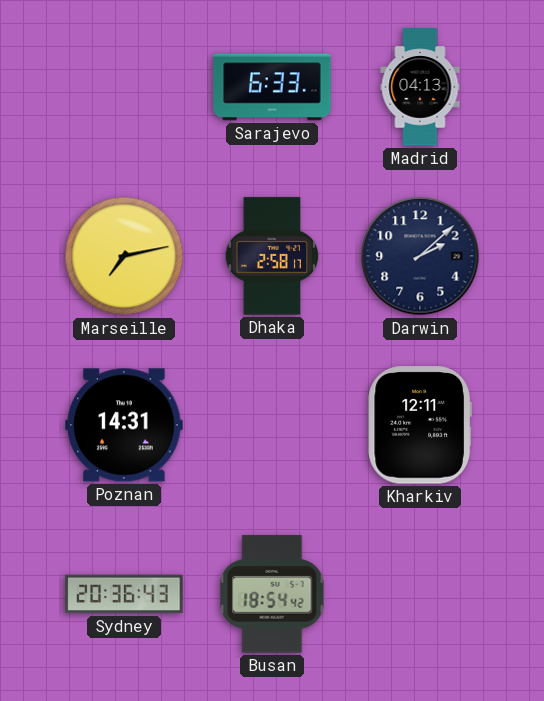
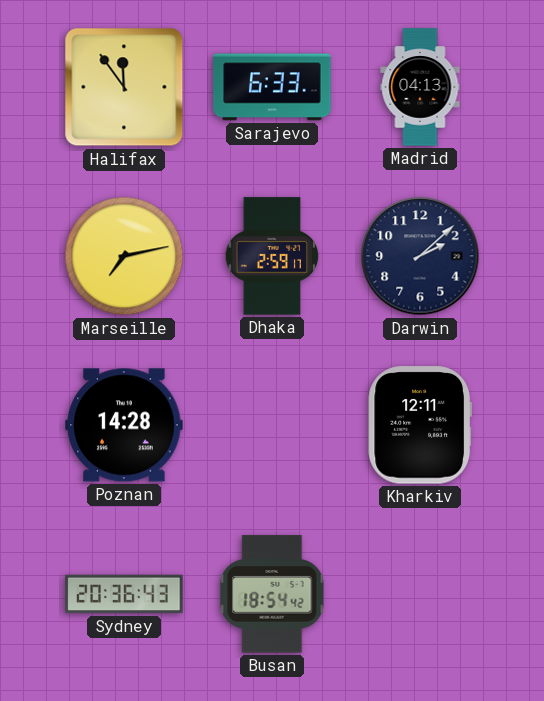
Halifax: none -> 11:54 (124, 87)
Dhaka: 2:58 -> 2:59 (272, 256)
Poznan: 14:31 -> 14:28 (124, 425)
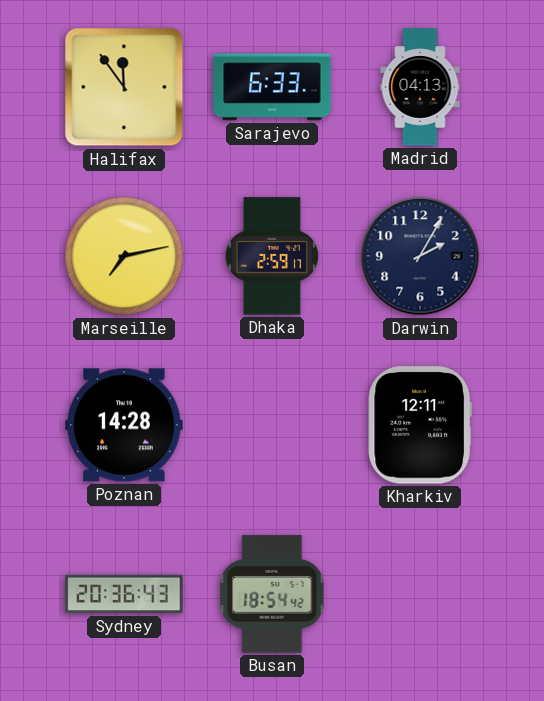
Darwin: 2:08 -> 2:05 (420, 256)
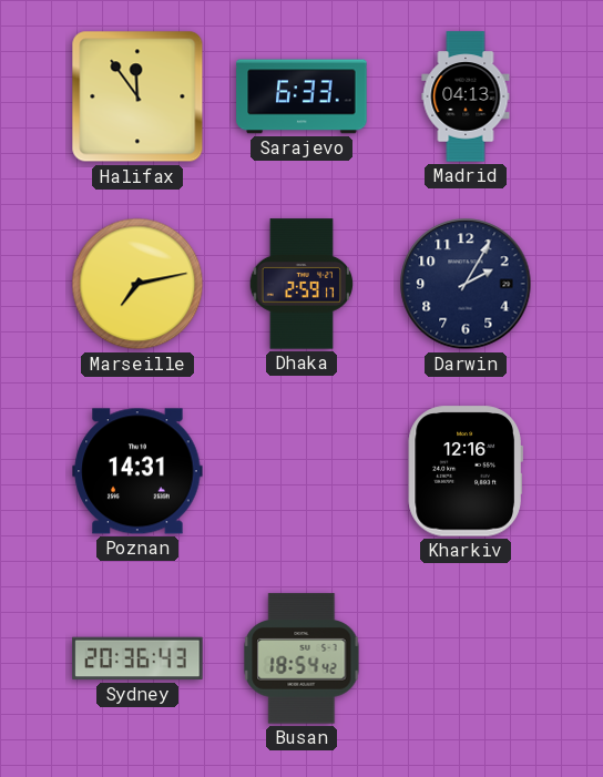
Poznan: 14:28 -> 14:31 (137, 471)
Kharkiv: 12:11 -> 12:16 (466, 471)
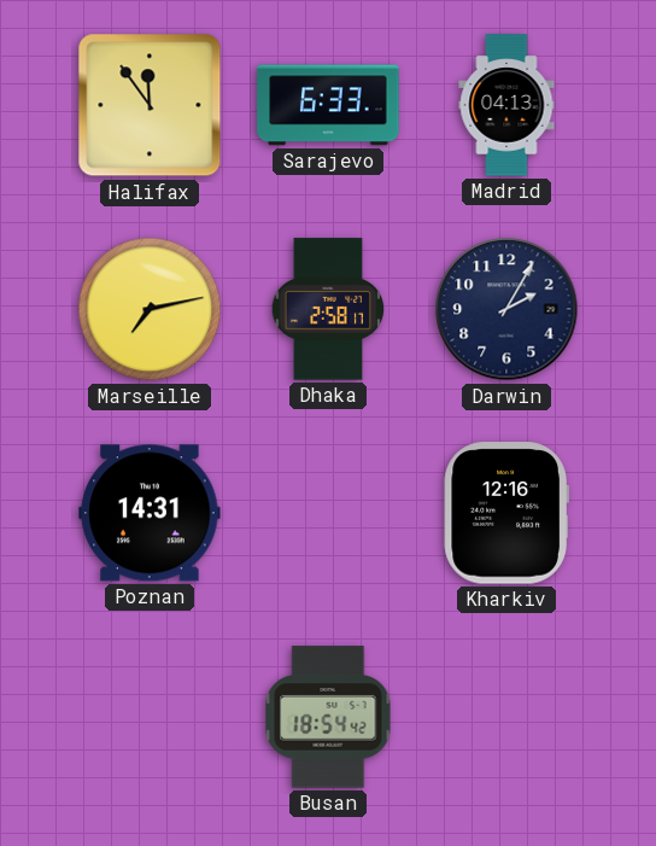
Dhaka: 2:59 -> 2:58 (328, 309)
Sydney: 20:36 -> none (137, 658)
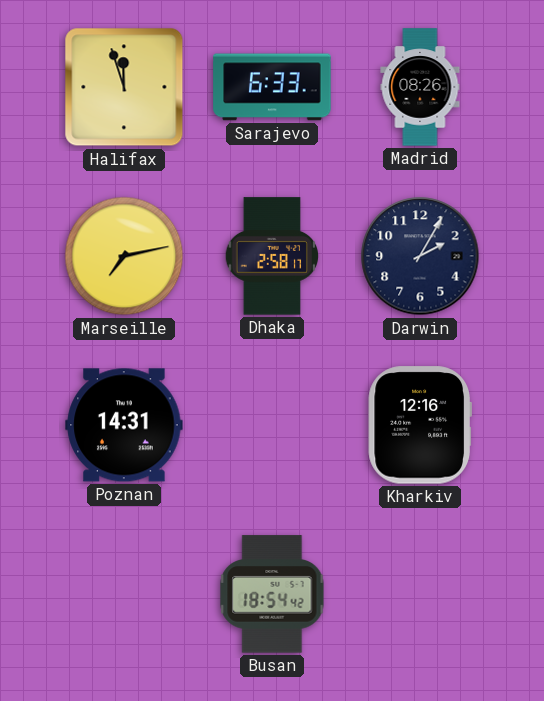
Halifax: 11:54 -> 11:57 (124, 87)
Madrid: 04:13 -> 08:26 (420, 87)
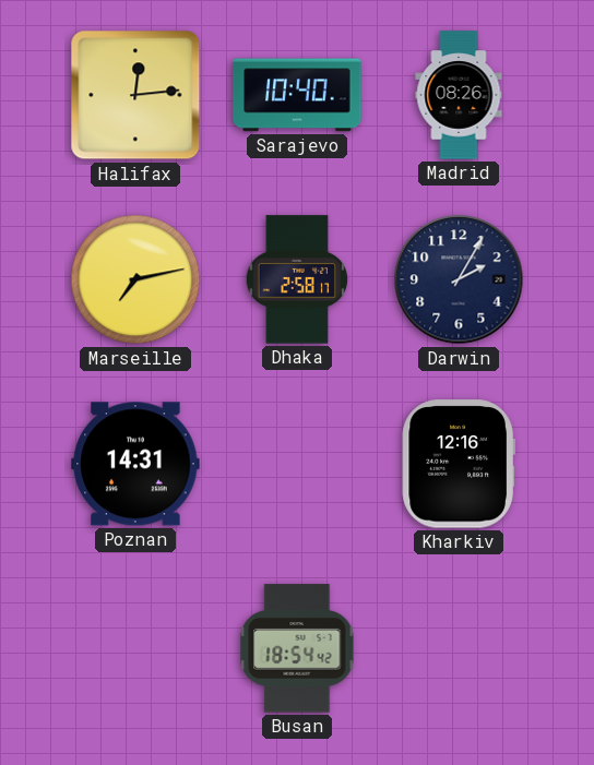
Halifax: 11:57 -> 12:14 (135, 95)
Sarajevo: 6:33 -> 10:40 (297, 95)
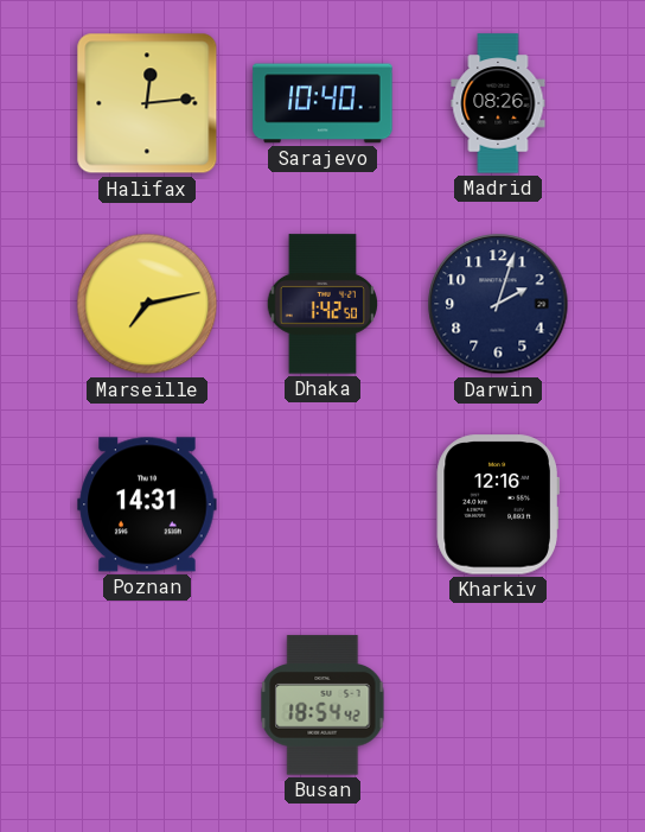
Dhaka: 2:58 -> 1:42 (322, 304)
Darwin: 2:05 -> 2:03 (498, 304)
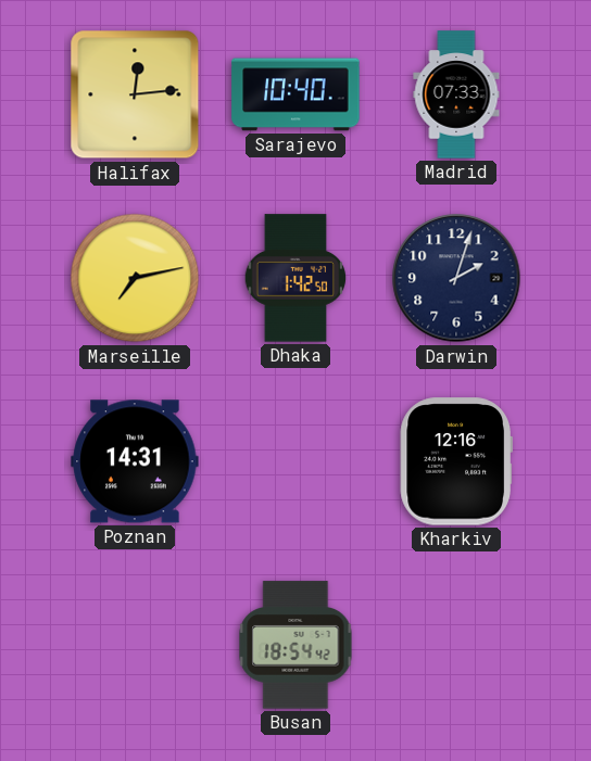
Madrid: 08:26 -> 07:33 (456, 94)
